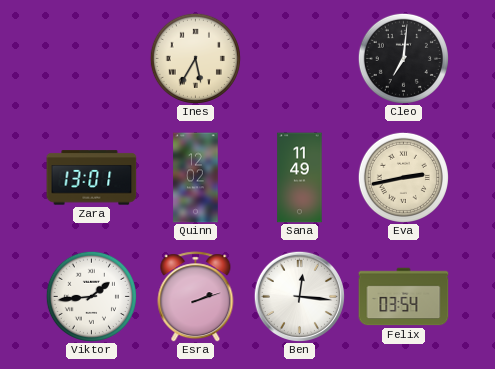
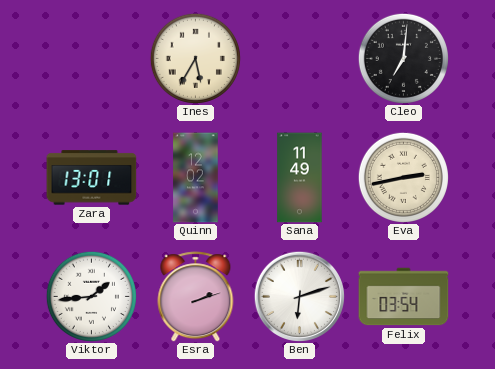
Ben: 12:16 -> 6:12 (299, 296)
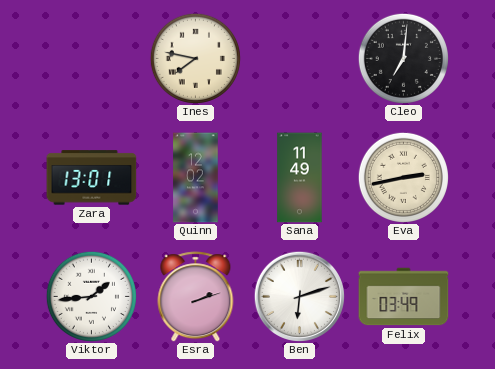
Ines: 5:35 -> 7:47 (195, 58)
Felix: 03:54 -> 03:49 (404, 297)
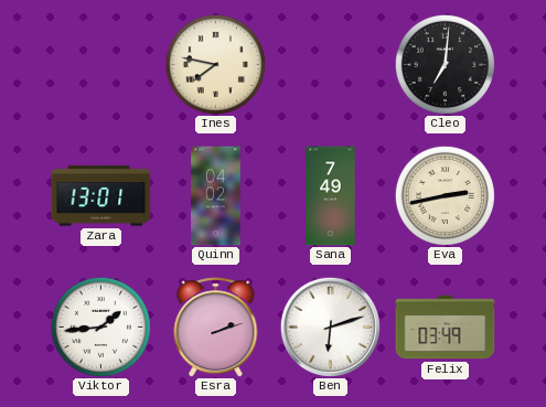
Quinn: 12:02 -> 04:02 (216, 196)
Sana: 11:49 -> 7:49 (331, 196)
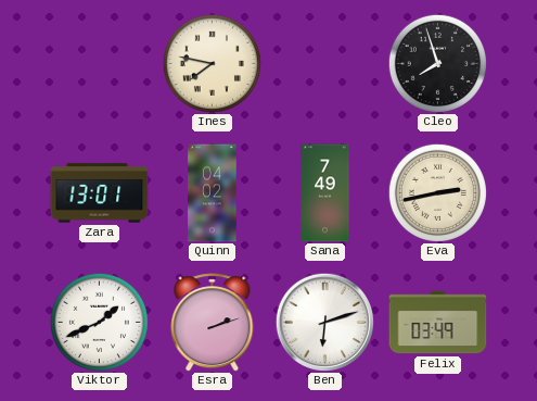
Cleo: 7:01 -> 7:57 (437, 63)
Viktor: 1:44 -> 1:41 (99, 322)
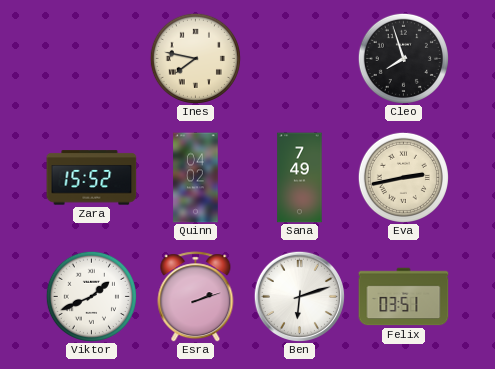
Zara: 13:01 -> 15:52 (92, 178)
Felix: 03:49 -> 03:51 (404, 297)
